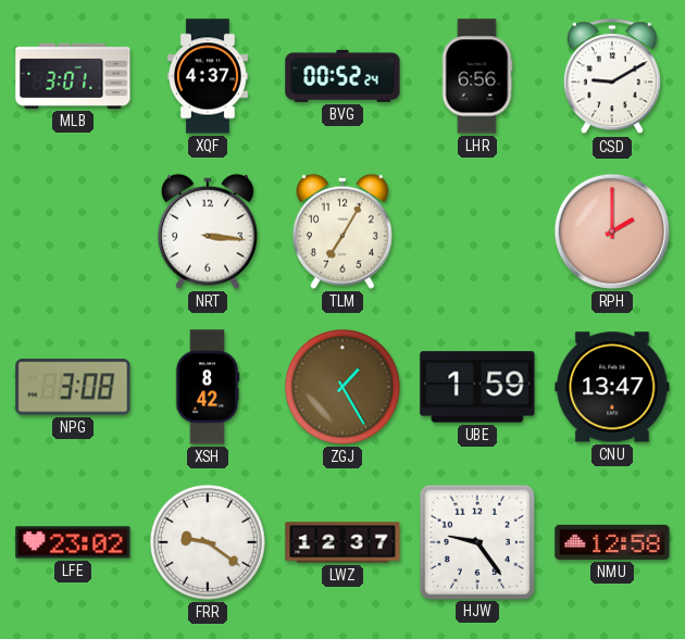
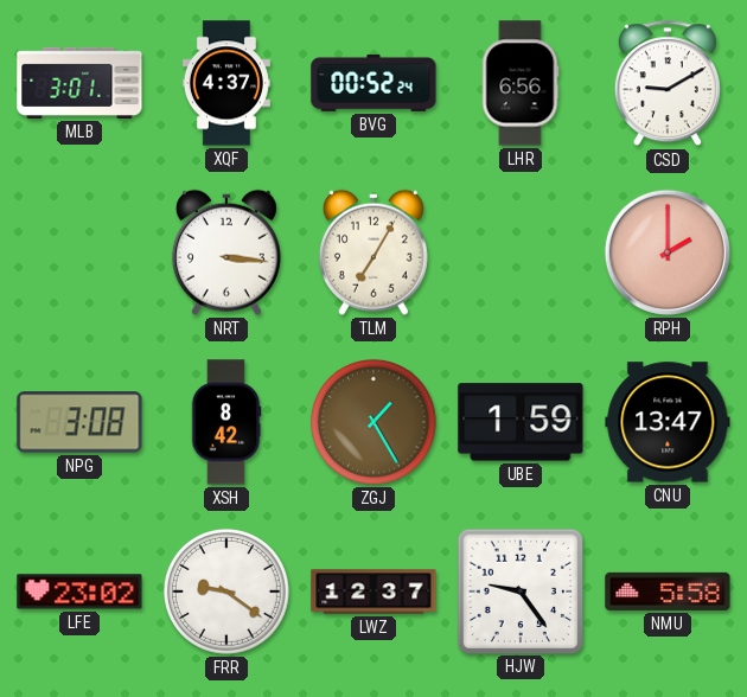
NMU: 12:58 -> 5:58 (668, 592)
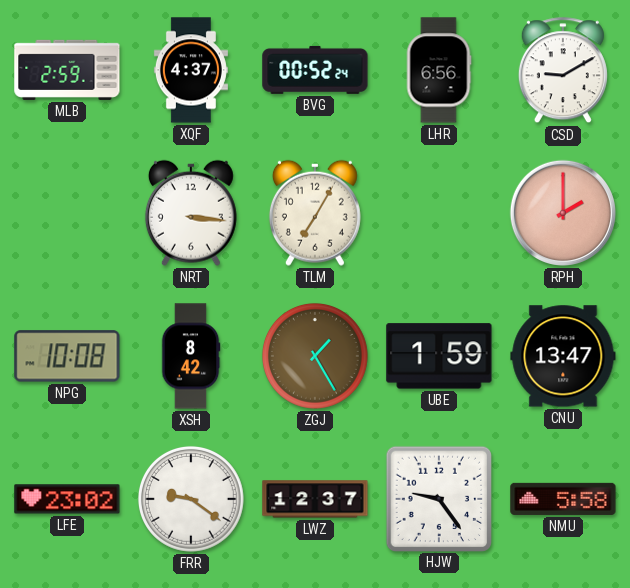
MLB: 3:01 -> 2:59 (67, 70)
NPG: 3:08 -> 10:08 (67, 356)
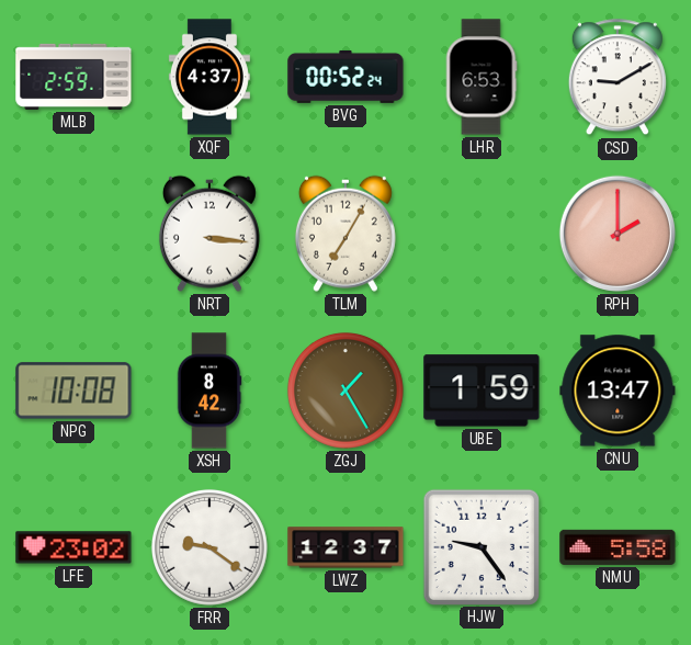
LHR: 6:56 -> 6:53 (482, 77)
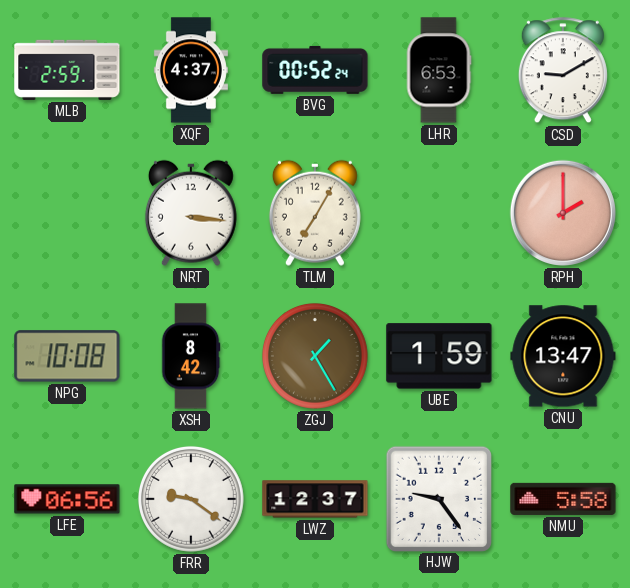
LFE: 23:02 -> 06:56 (67, 499)
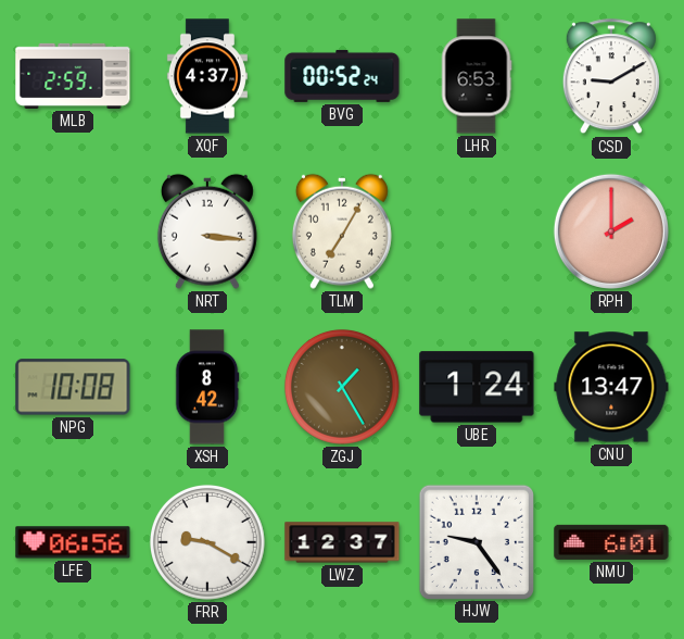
UBE: 1:59 -> 1:24 (477, 387)
FRR: 9:21 -> 9:20 (207, 542)
NMU: 5:58 -> 6:01 (611, 542)
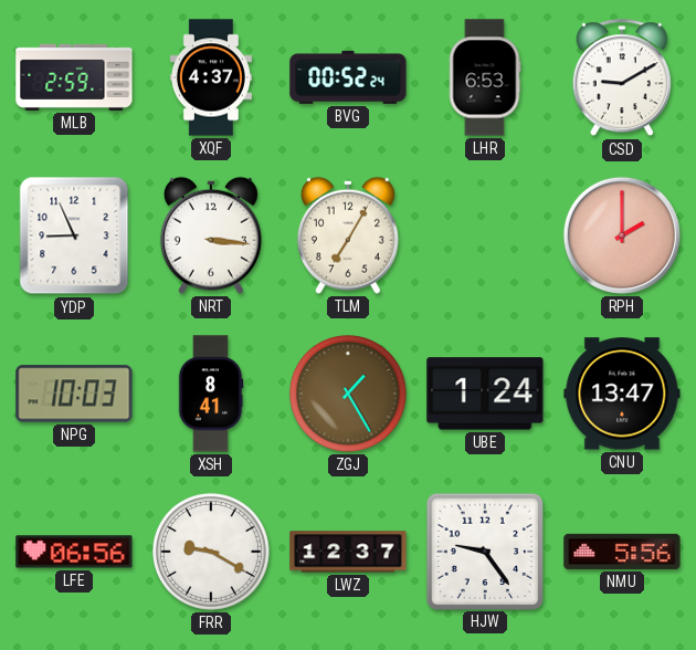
YDP: none -> 8:56 (74, 235)
NPG: 10:08 -> 10:03 (74, 394)
XSH: 8:42 -> 8:41 (211, 394)
NMU: 6:01 -> 5:56 (622, 552)
